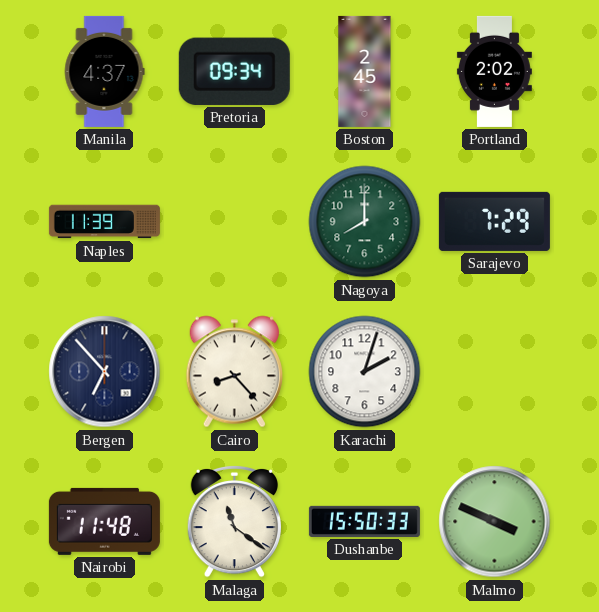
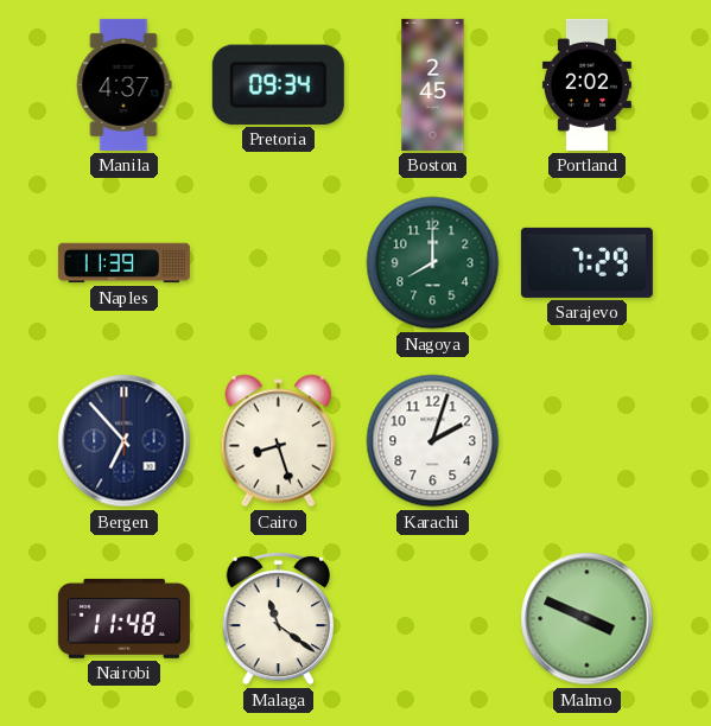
Cairo: 8:23 -> 8:27 (278, 441)
Dushanbe: 15:50 -> none (364, 521)
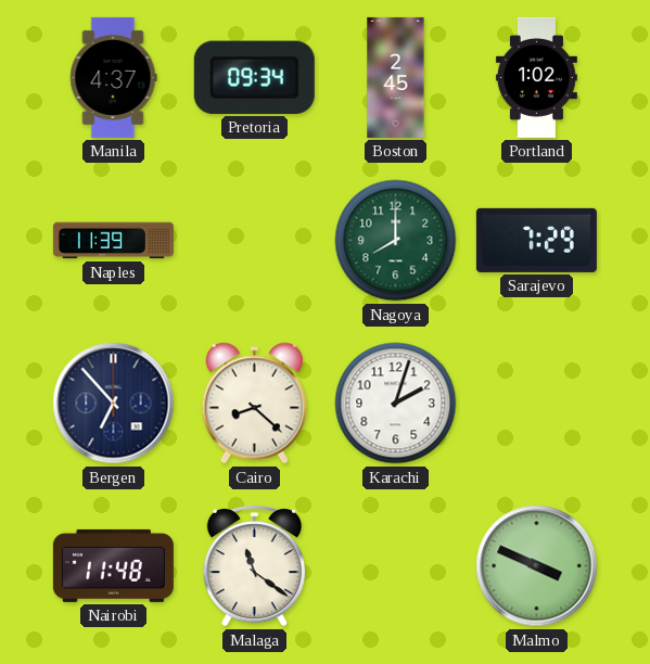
Portland: 2:02 -> 1:02 (536, 77)
Cairo: 8:27 -> 8:22 (254, 404)
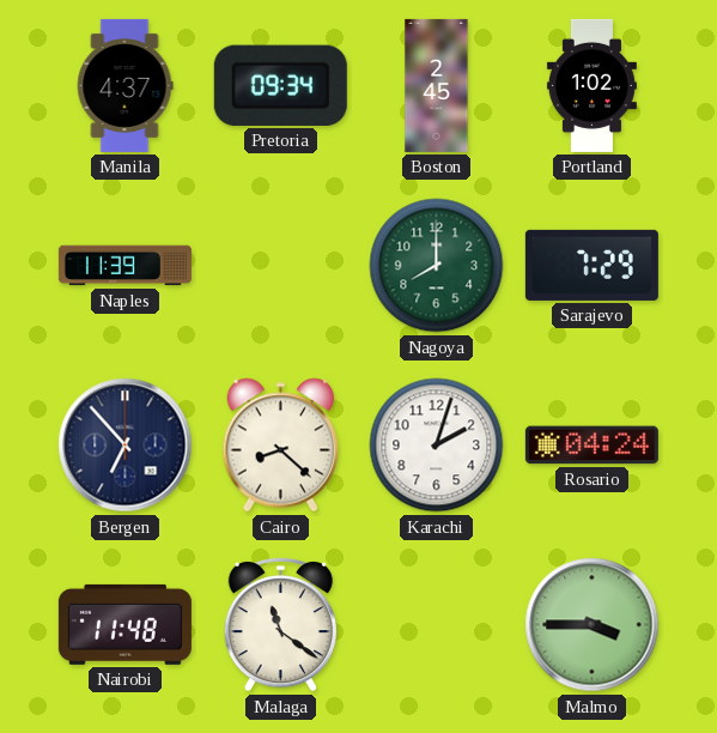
Rosario: none -> 04:24 (591, 446)
Malmo: 3:49 -> 3:45 (593, 625)
